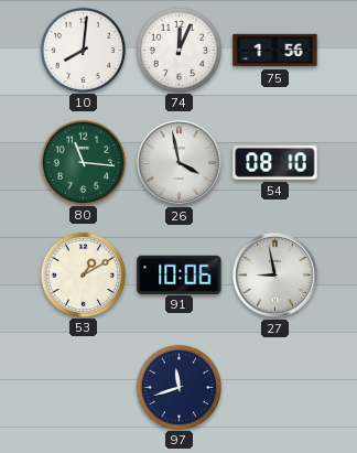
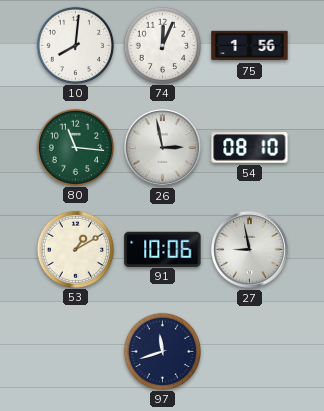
26: 3:58 -> 2:58 (162, 147)
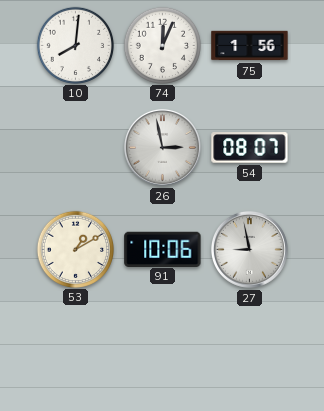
80: 11:16 -> none (75, 147)
54: 08:10 -> 08:07 (250, 148)
97: 11:42 -> none (162, 351)
